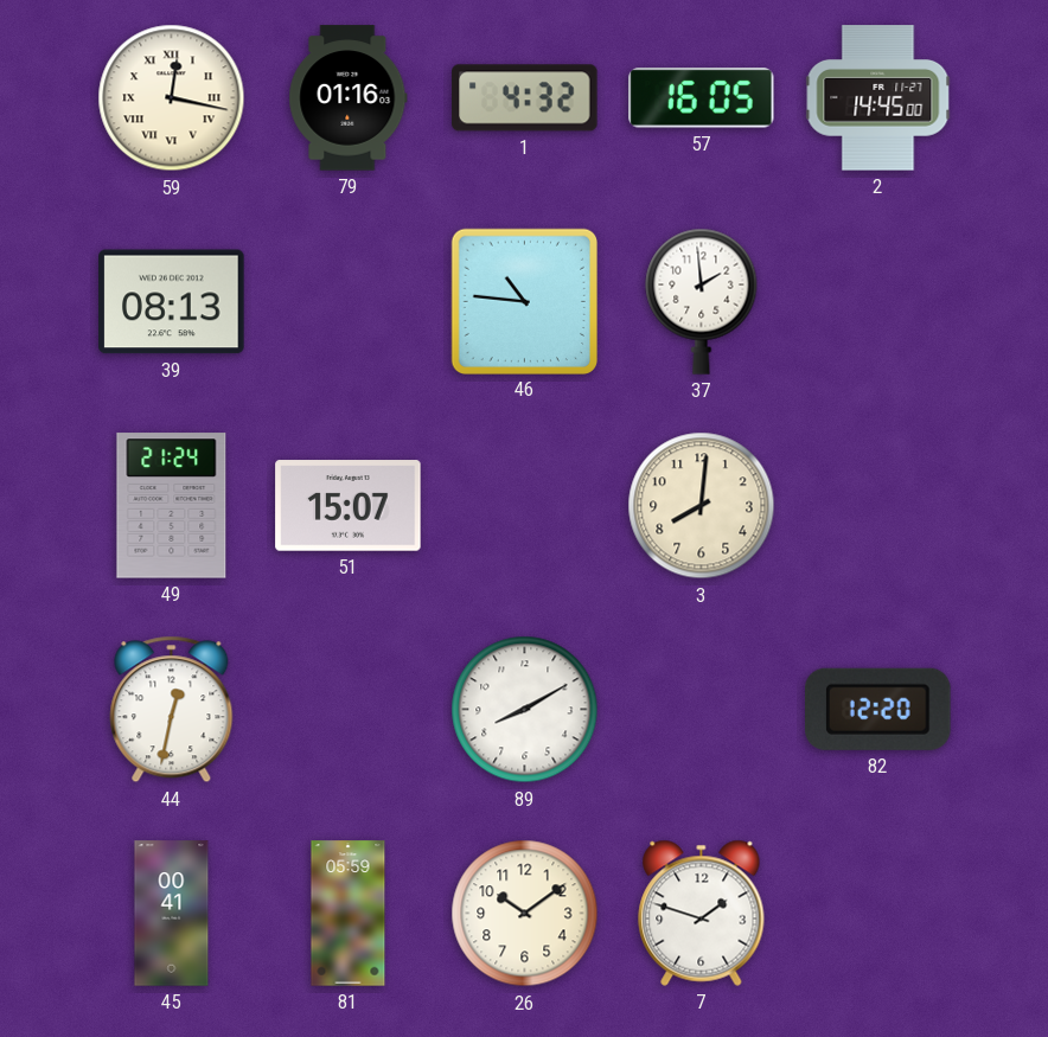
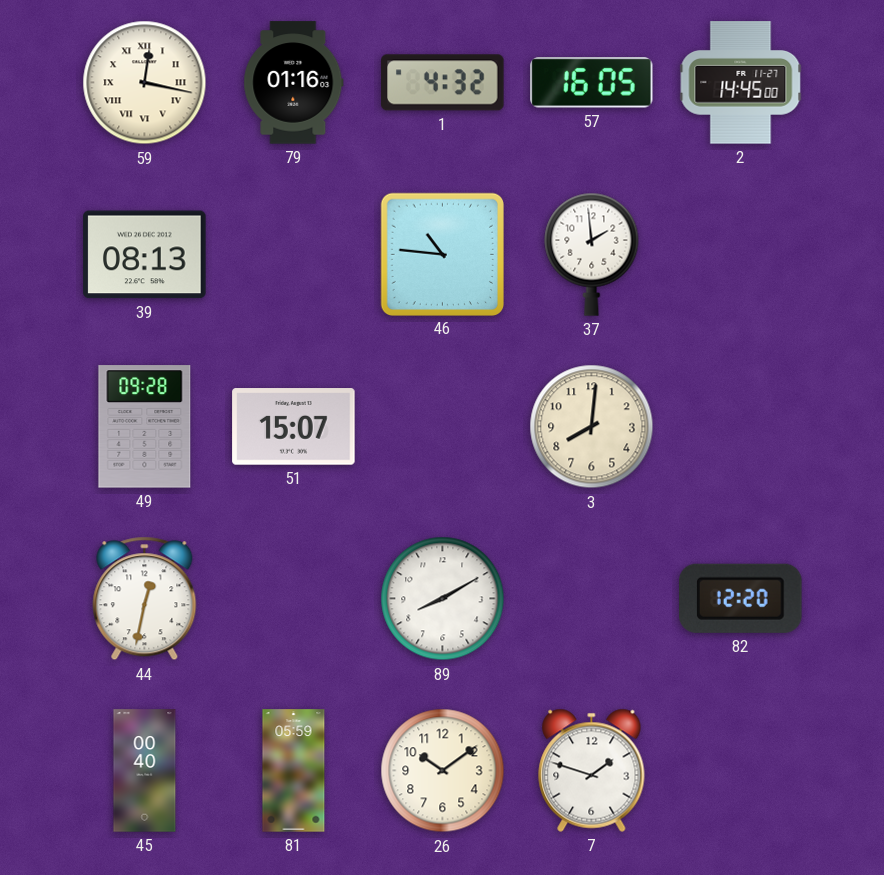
49: 21:24 -> 09:28 (145, 427)
45: 00:41 -> 00:40 (145, 771)
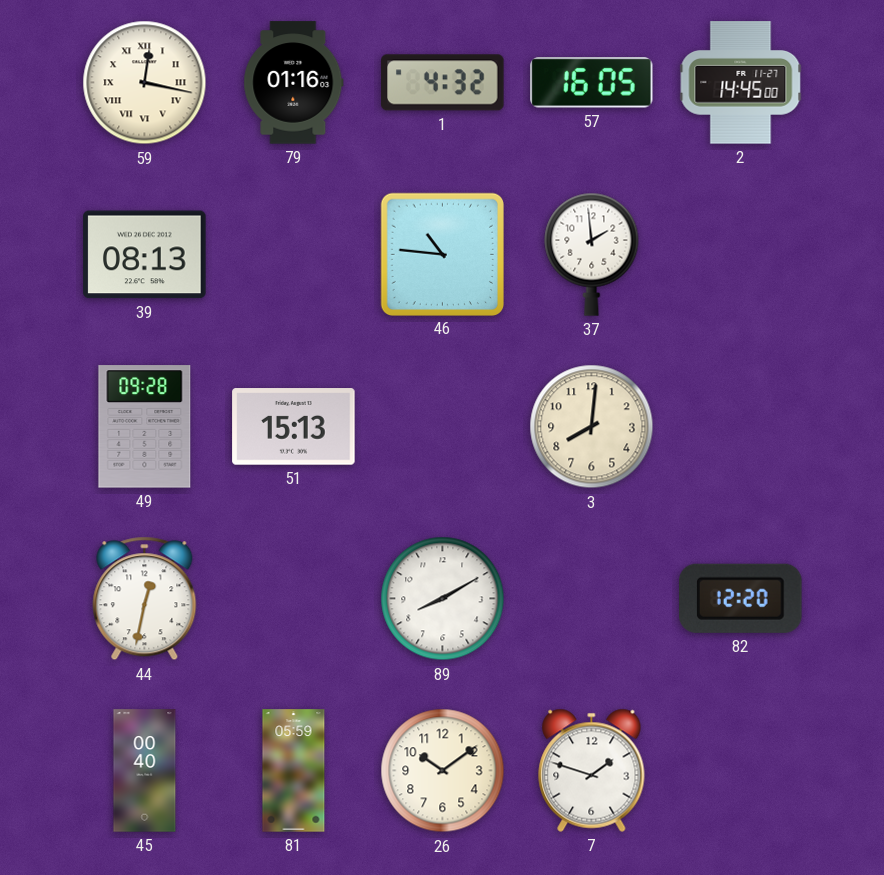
51: 15:07 -> 15:13 (294, 427)
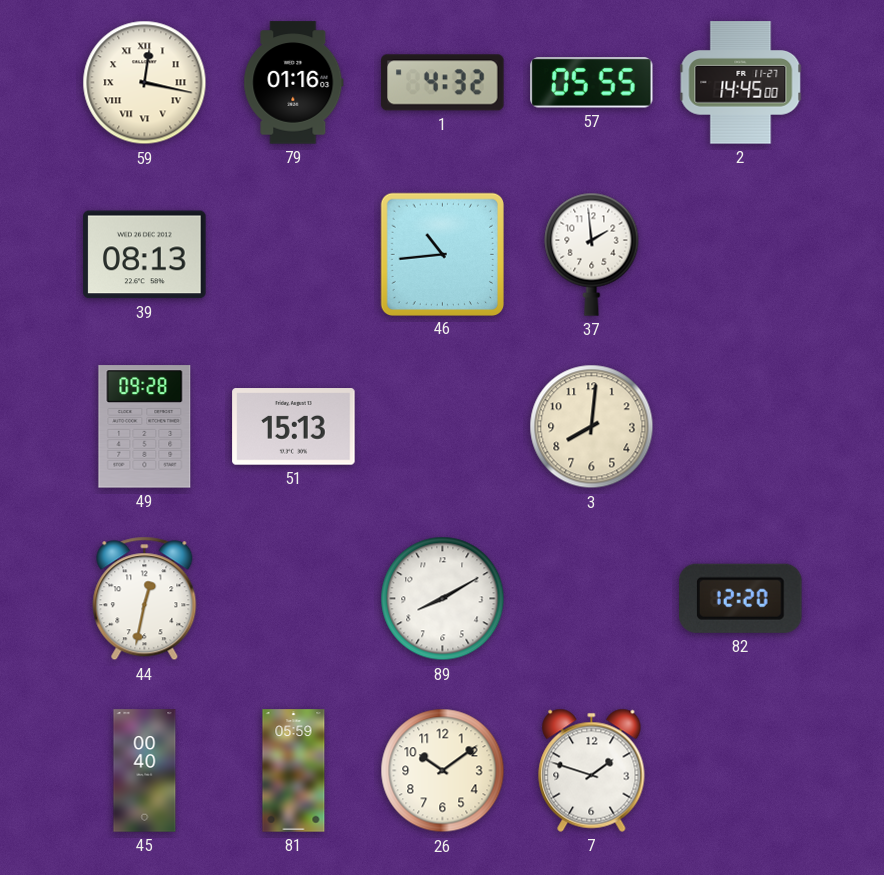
57: 16:05 -> 05:55 (592, 83)
46: 10:46 -> 10:44 (442, 254)
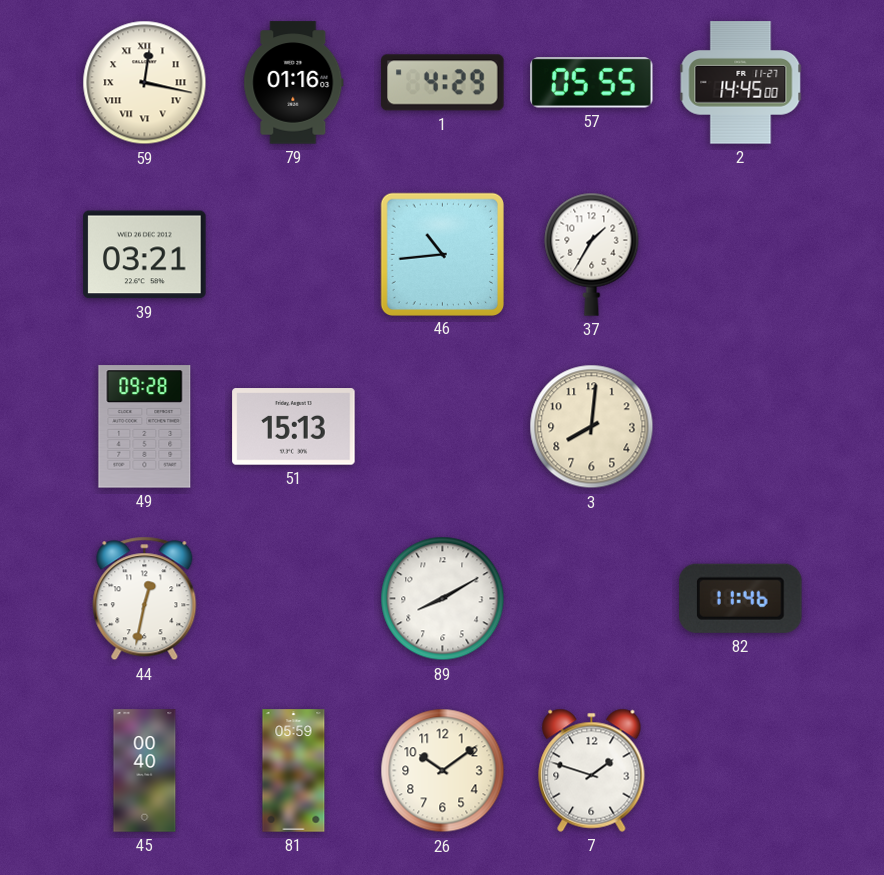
1: 4:32 -> 4:29 (443, 83)
39: 08:13 -> 03:21 (145, 255)
37: 1:59 -> 1:35 (592, 254)
82: 12:20 -> 11:46 (741, 598)
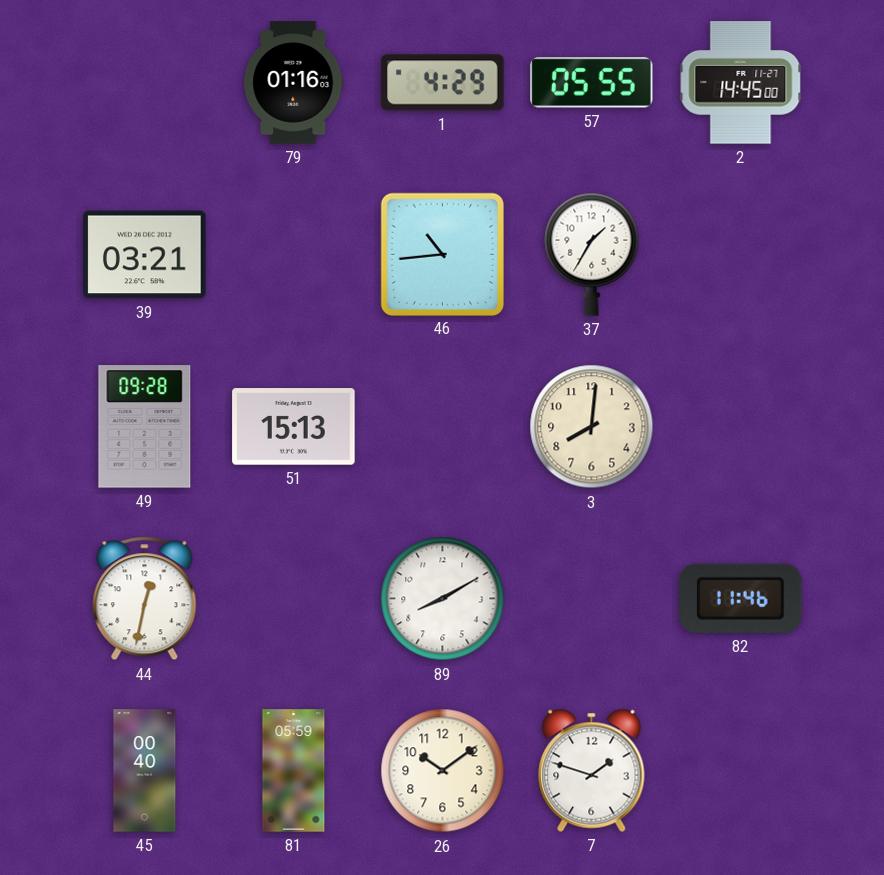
59: 12:17 -> none (145, 83)
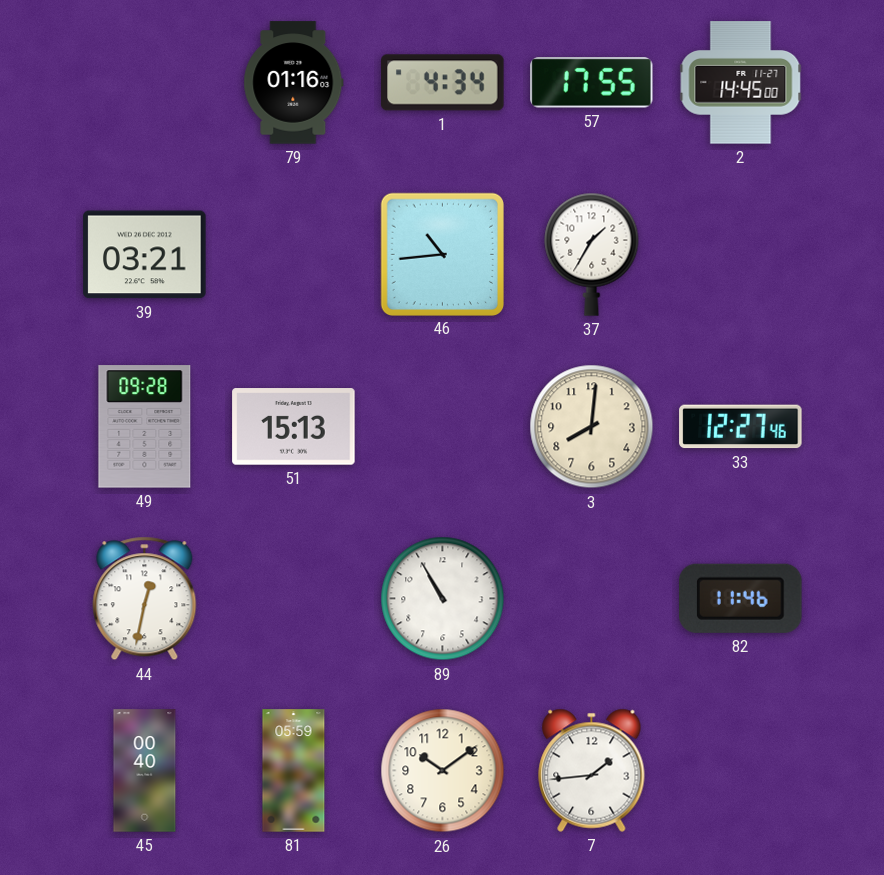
1: 4:29 -> 4:34 (443, 83)
57: 05:55 -> 17:55 (592, 83)
33: none -> 12:27 (741, 427)
89: 8:10 -> 10:55 (443, 599)
7: 1:48 -> 1:44 (592, 770)
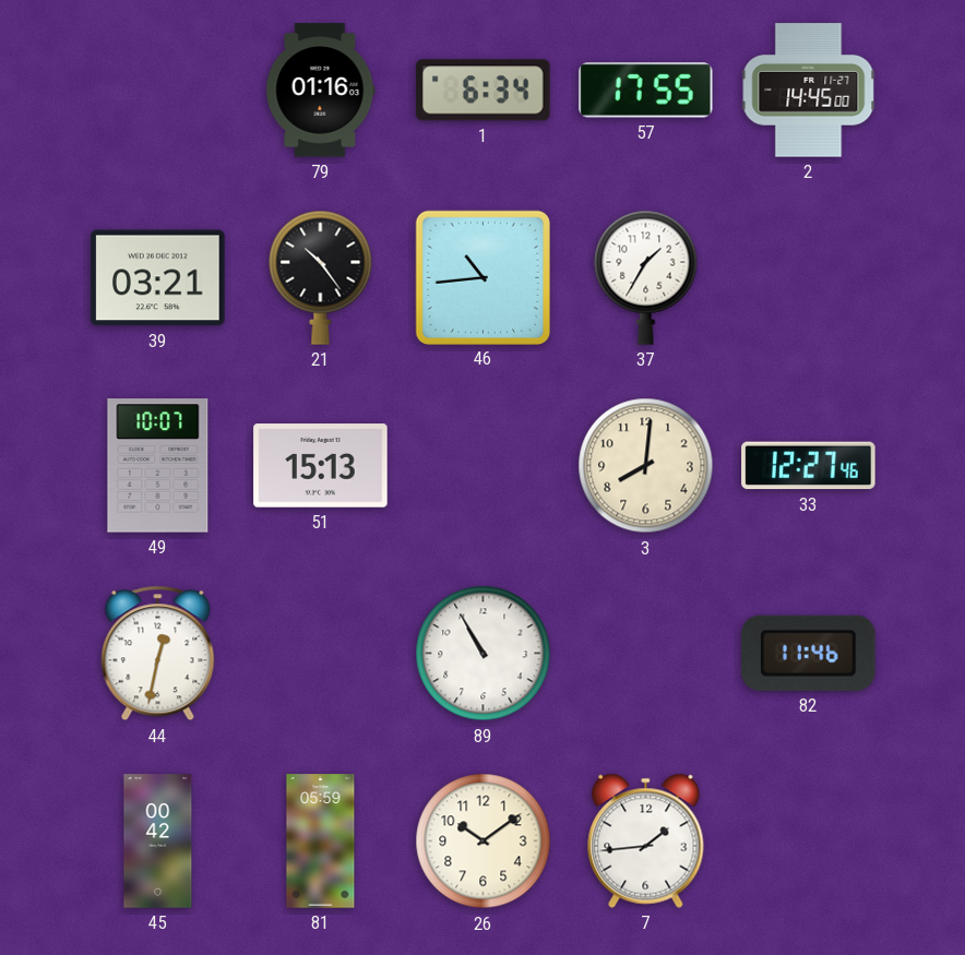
1: 4:34 -> 6:34 (484, 91)
21: none -> 10:24 (321, 277)
49: 09:28 -> 10:07 (158, 466)
45: 00:40 -> 00:42 (158, 841)
